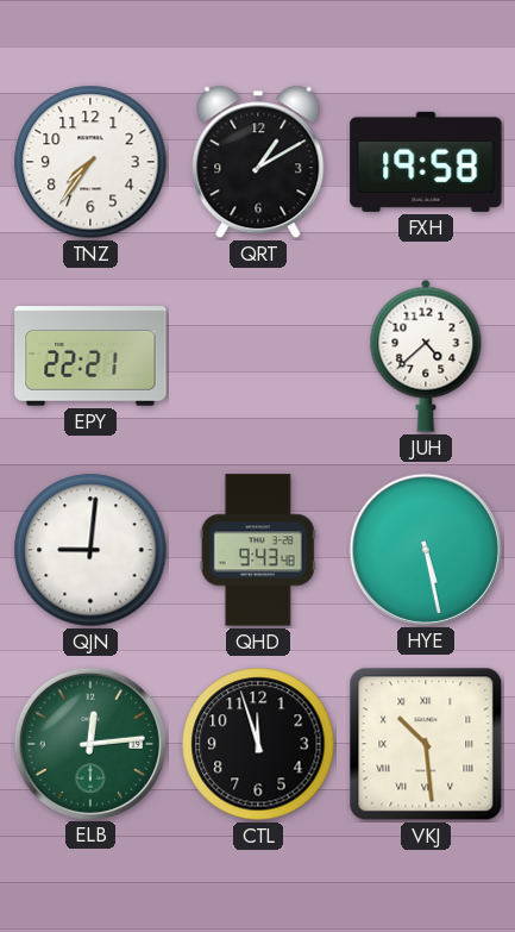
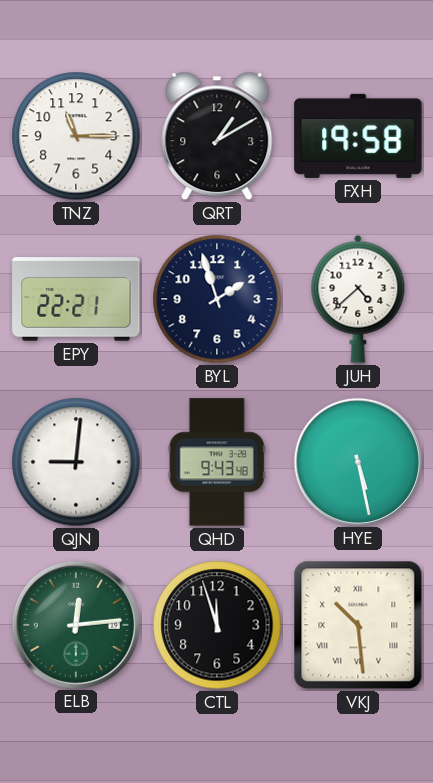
TNZ: 7:36 -> 11:15 (76, 136)
BYL: none -> 1:57 (217, 299)
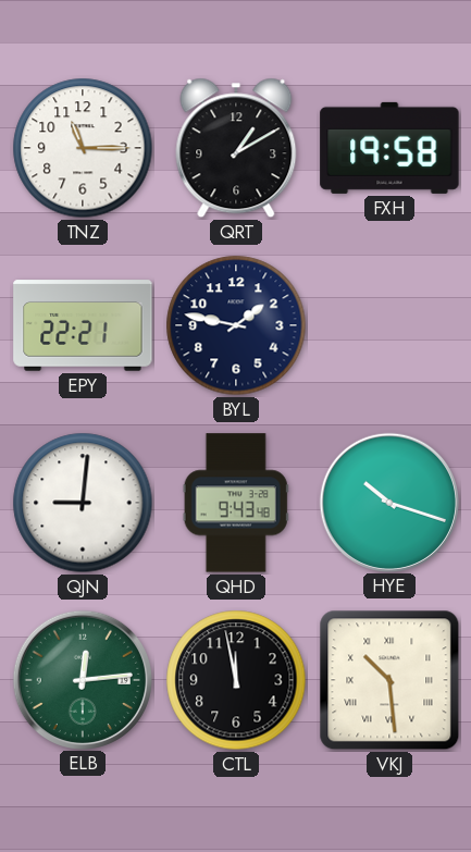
BYL: 1:57 -> 1:47 (236, 325)
JUH: 4:38 -> none (358, 299)
HYE: 5:28 -> 10:18 (388, 502)
CTL: 11:57 -> 11:58 (236, 680)
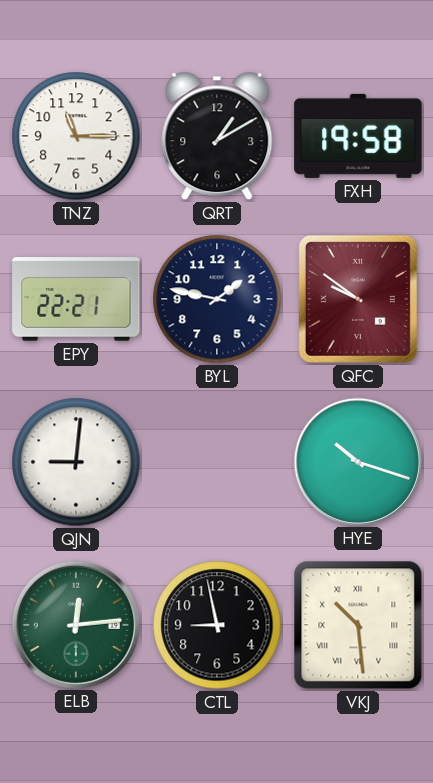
QFC: none -> 9:51 (358, 299)
QHD: 9:43 -> none (236, 503)
CTL: 11:58 -> 8:58 (217, 625)
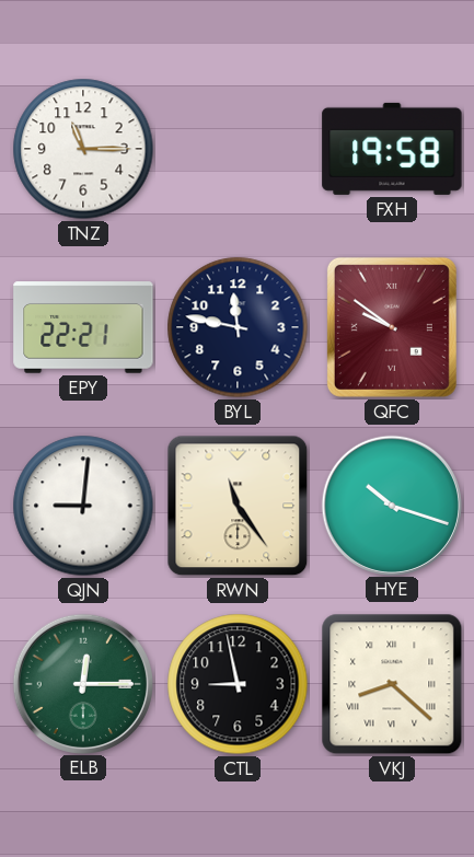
QRT: 1:10 -> none (217, 136)
BYL: 1:47 -> 11:47 (238, 327)
RWN: none -> 11:24 (238, 506)
ELB: 12:14 -> 12:15 (82, 683)
VKJ: 10:29 -> 8:22 (392, 684)
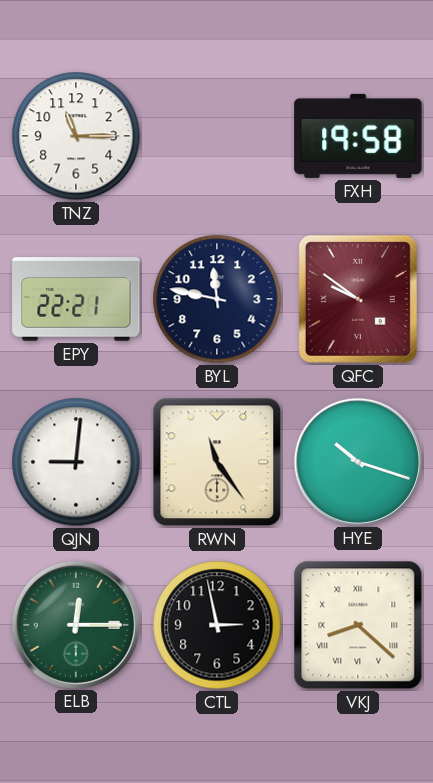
CTL: 8:58 -> 2:58 (217, 625)
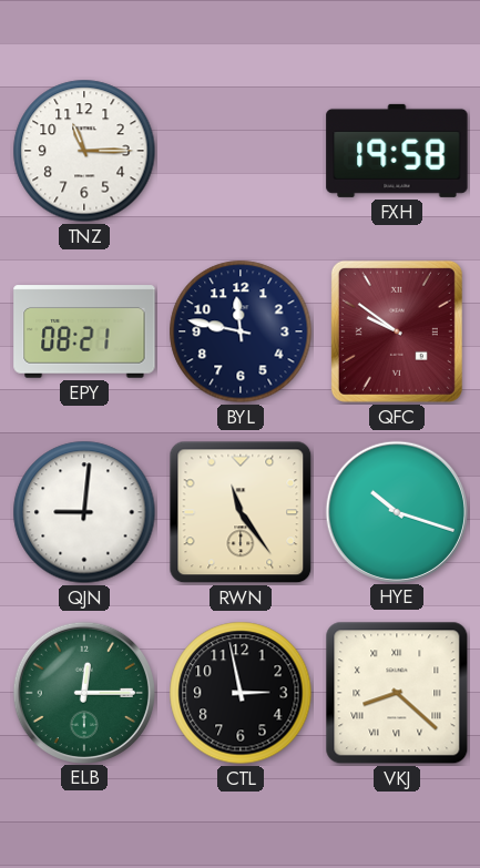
EPY: 22:21 -> 08:21 (84, 331)
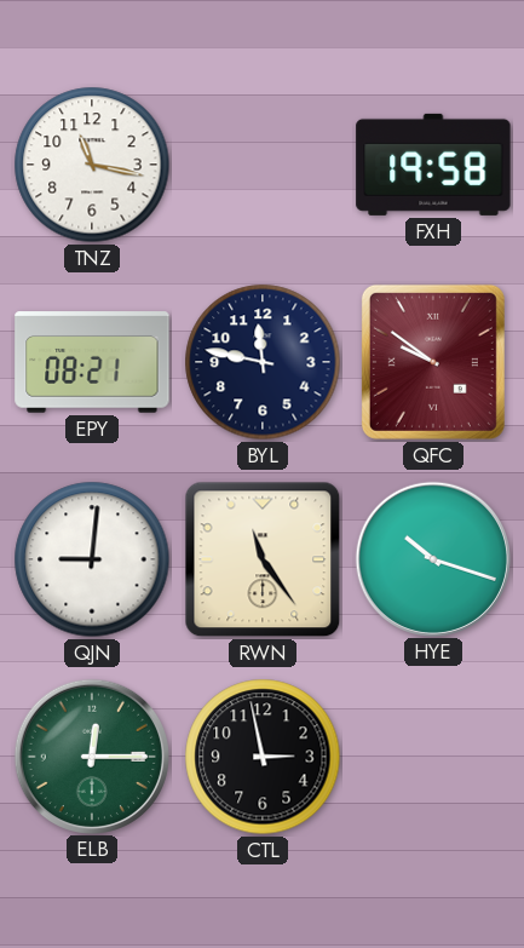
TNZ: 11:15 -> 11:17 (92, 165)
VKJ: 8:22 -> none (397, 693)
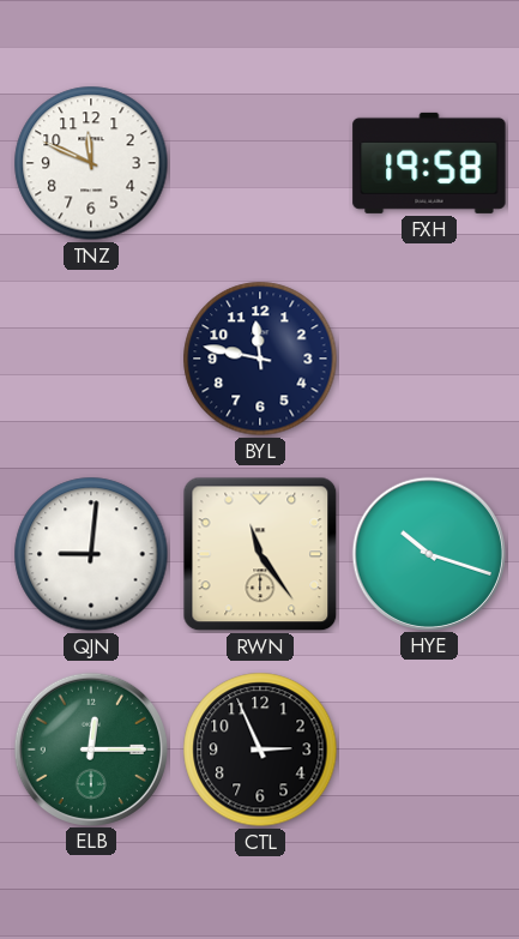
TNZ: 11:17 -> 11:49 (91, 163)
EPY: 08:21 -> none (92, 362)
QFC: 9:51 -> none (433, 362)
CTL: 2:58 -> 2:56 (260, 750)
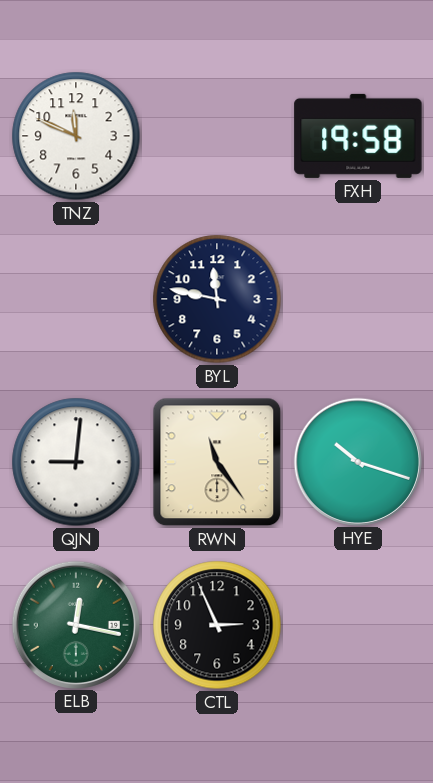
ELB: 12:15 -> 12:17 (75, 624)
